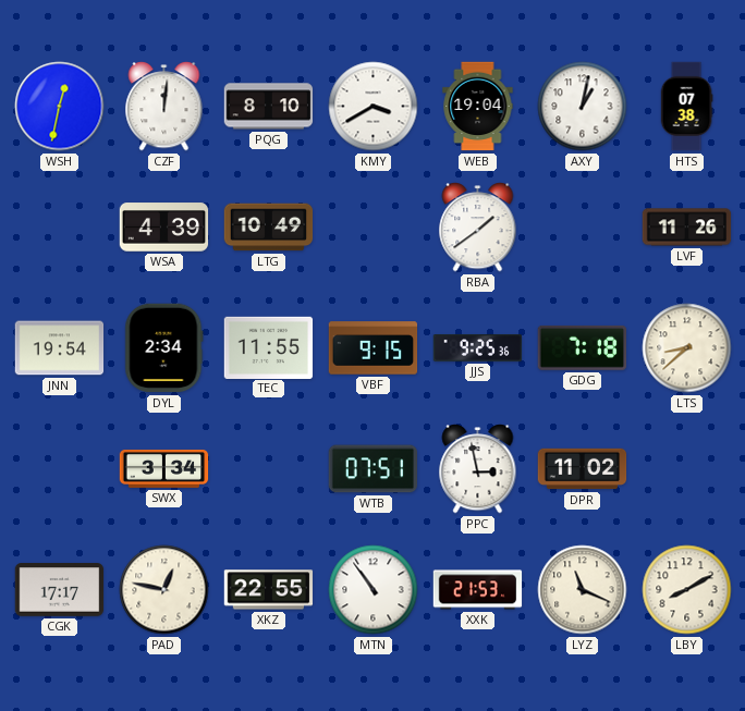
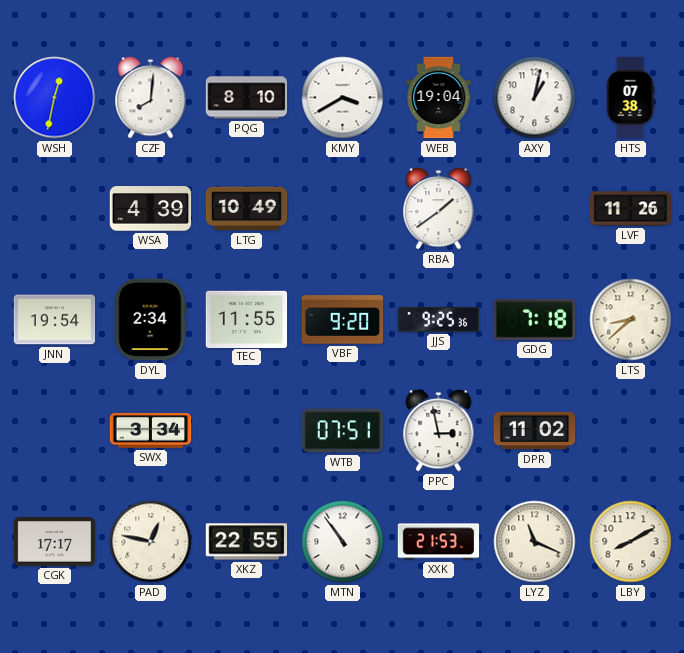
CZF: 12:01 -> 8:01 (151, 98)
VBF: 9:15 -> 9:20 (343, 320)
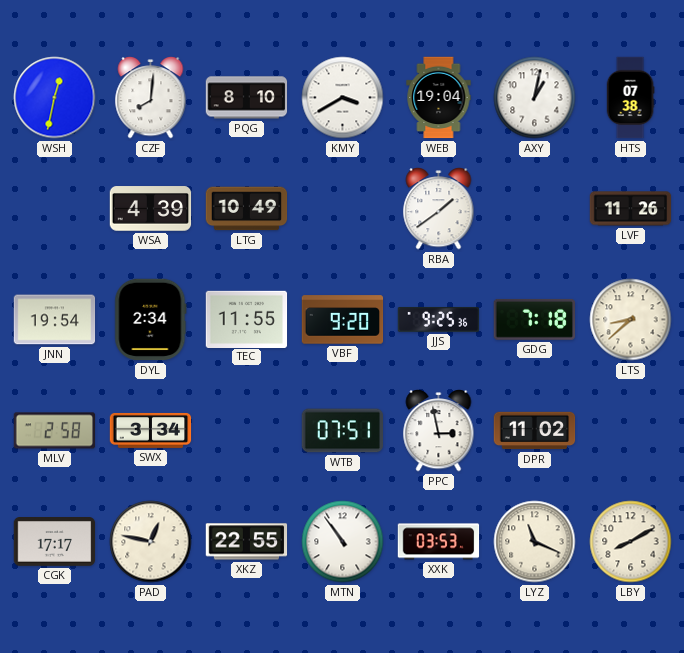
MLV: none -> 2:58 (55, 431)
XXK: 21:53 -> 03:53 (439, 542)
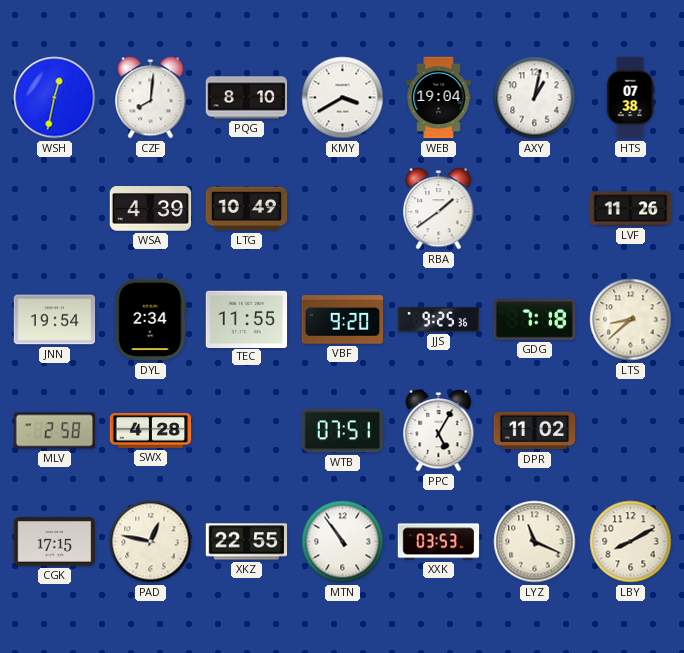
SWX: 3:34 -> 4:28 (151, 430)
PPC: 2:58 -> 5:05 (439, 431)
CGK: 17:17 -> 17:15 (55, 542)
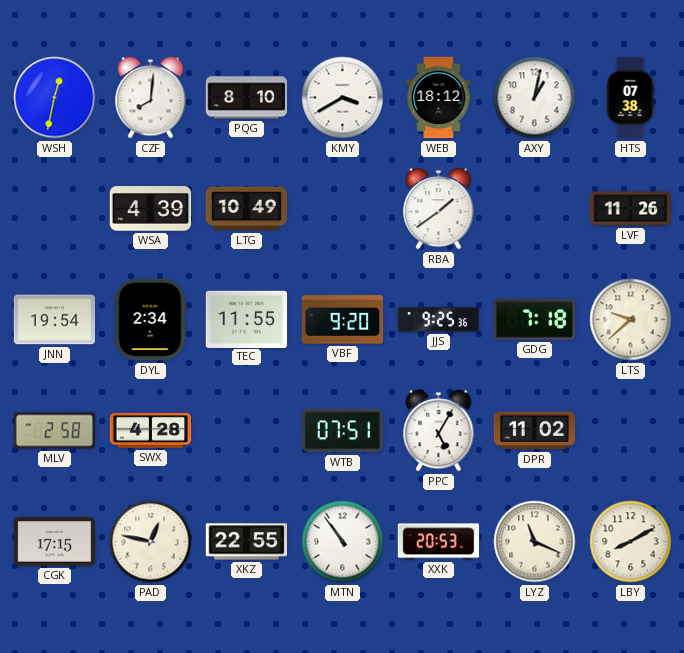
WEB: 19:04 -> 18:12 (439, 98)
LTS: 8:38 -> 9:38 (631, 320)
XXK: 03:53 -> 20:53 (439, 542)
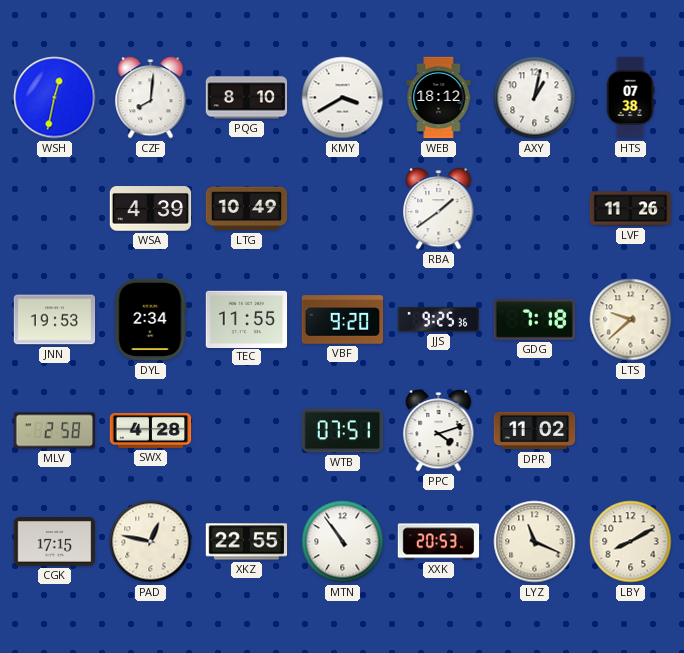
JNN: 19:54 -> 19:53 (55, 320)
PPC: 5:05 -> 4:12 (439, 431)
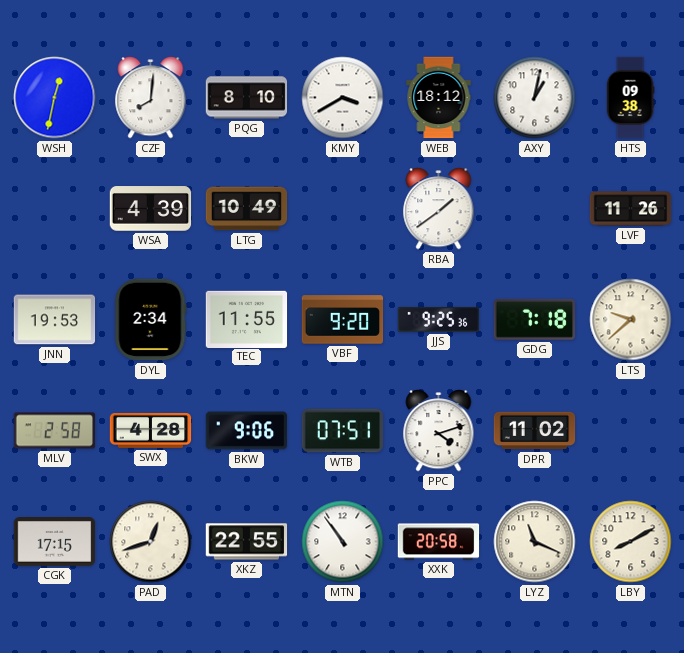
HTS: 07:38 -> 09:38 (630, 98)
BKW: none -> 9:06 (247, 431)
PAD: 12:47 -> 12:42 (151, 542)
XXK: 20:53 -> 20:58 (439, 542)
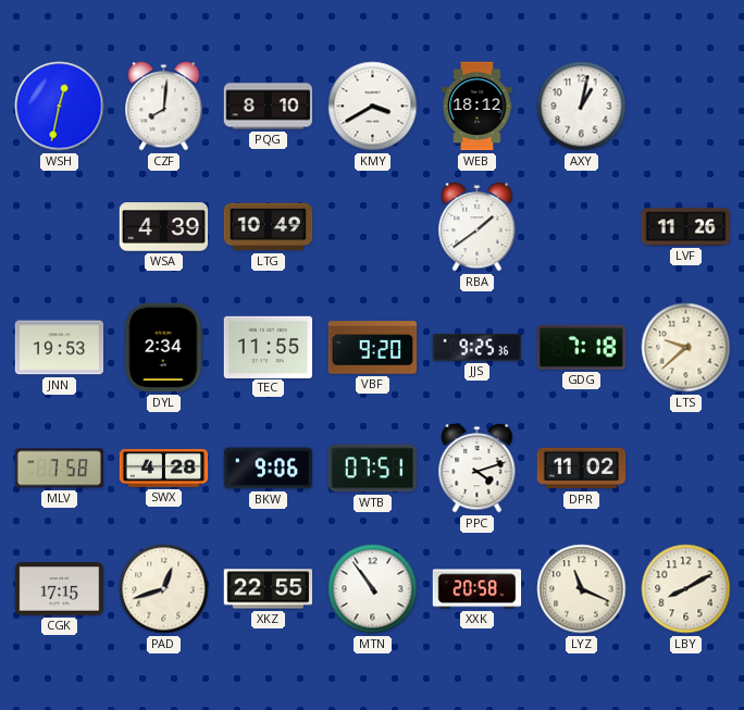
HTS: 09:38 -> none (630, 98)
MLV: 2:58 -> 7:58 (60, 469)
